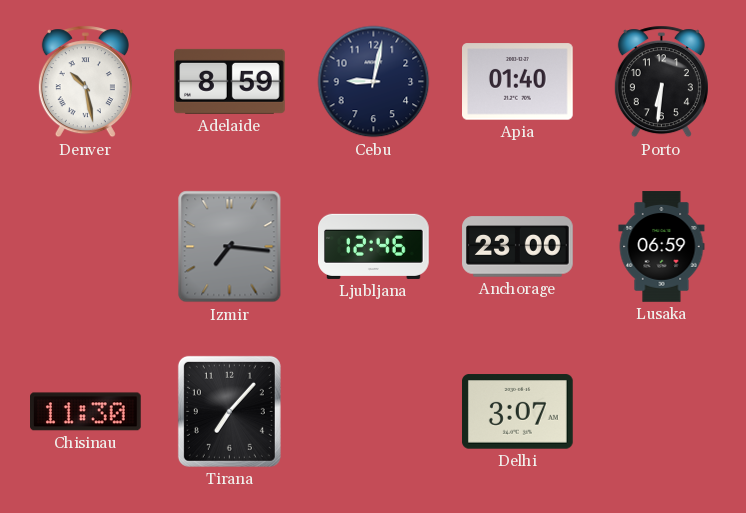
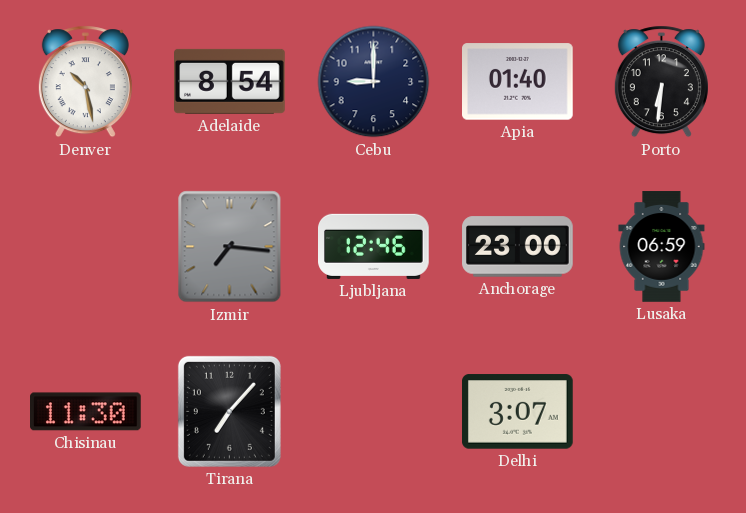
Adelaide: 8:59 -> 8:54 (230, 81)
Cebu: 9:02 -> 9:00 (374, 82)
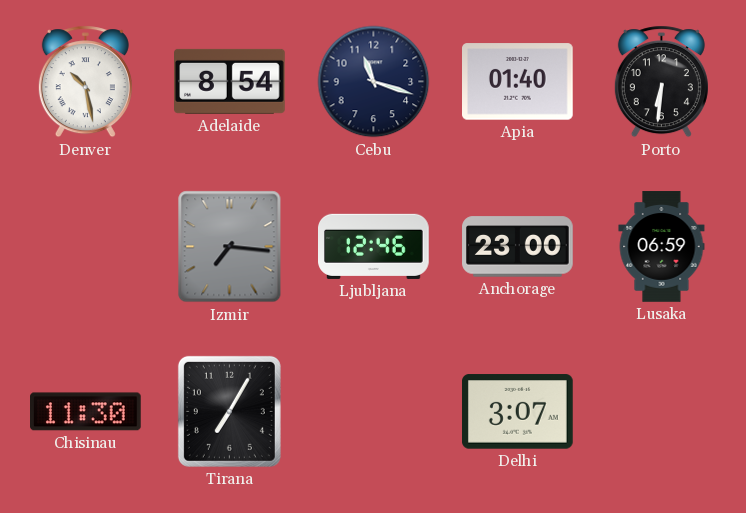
Cebu: 9:00 -> 11:18 (374, 82)
Tirana: 7:07 -> 7:05 (229, 411)
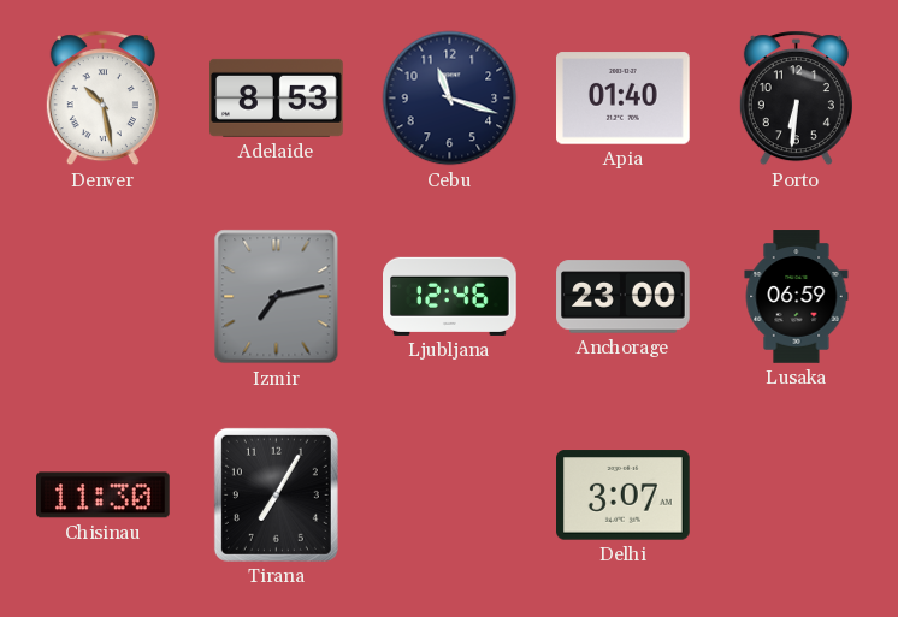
Adelaide: 8:54 -> 8:53 (277, 97)
Izmir: 7:16 -> 7:13 (277, 297)
